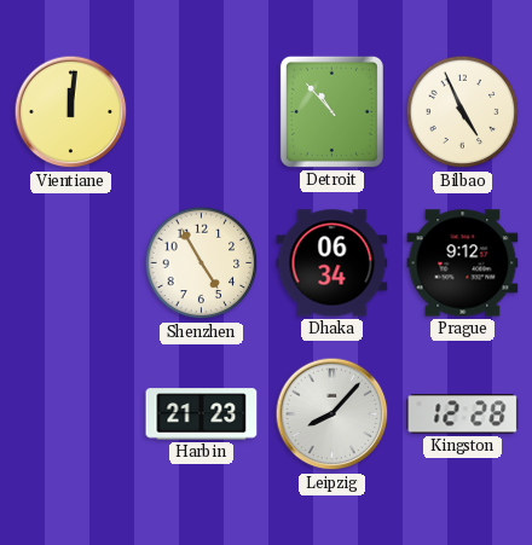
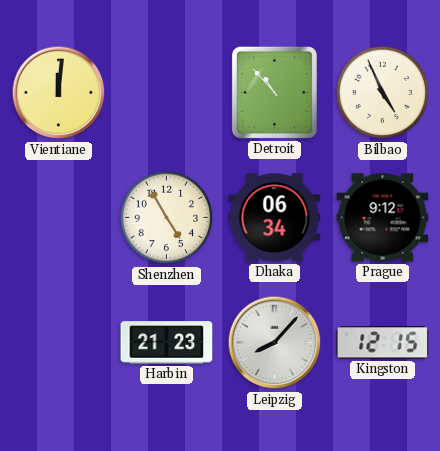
Kingston: 12:28 -> 12:15 (383, 343)
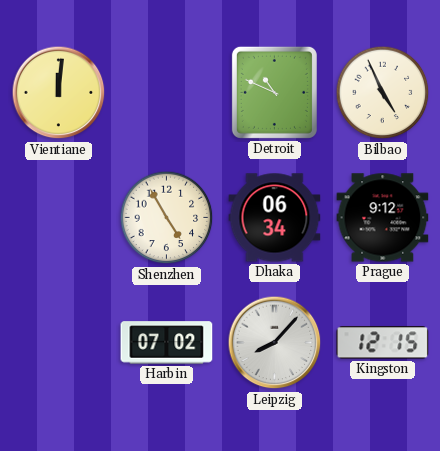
Detroit: 10:53 -> 10:49 (274, 92)
Harbin: 21:23 -> 07:02 (167, 343)
